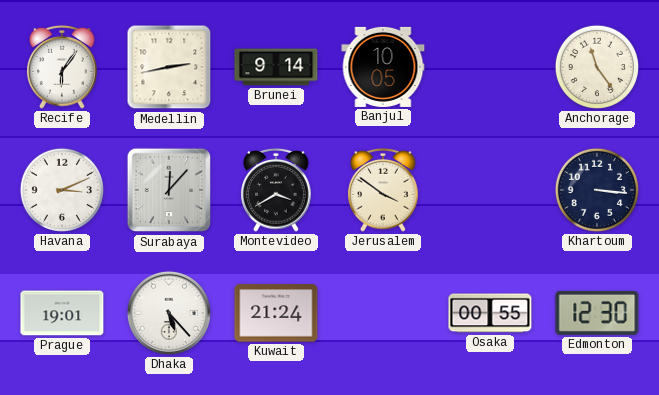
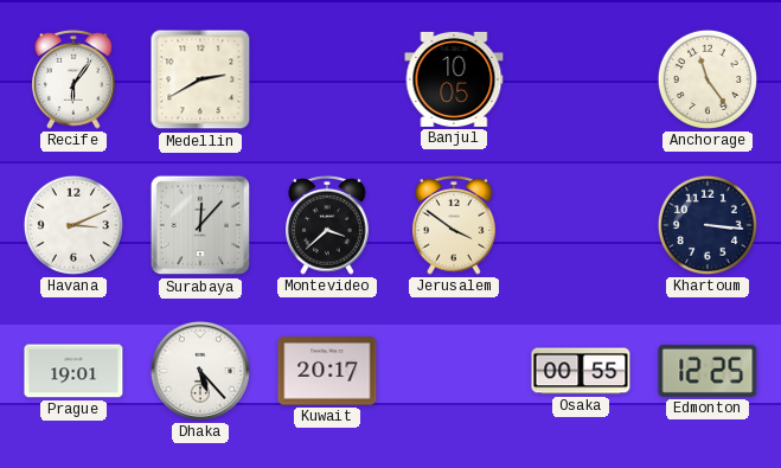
Medellin: 2:43 -> 2:40 (200, 79)
Brunei: 9:14 -> none (276, 67)
Montevideo: 3:40 -> 3:38 (327, 225)
Kuwait: 21:24 -> 20:17 (327, 371)
Edmonton: 12:30 -> 12:25 (708, 371)
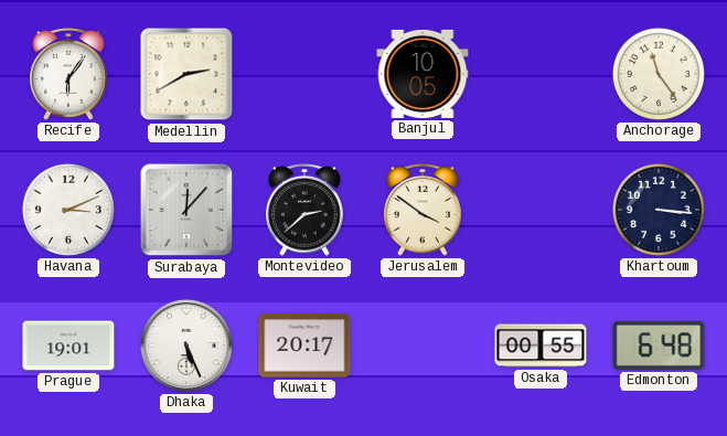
Montevideo: 3:38 -> 2:38 (304, 210)
Dhaka: 5:23 -> 5:26 (186, 345)
Edmonton: 12:25 -> 6:48 (659, 345)
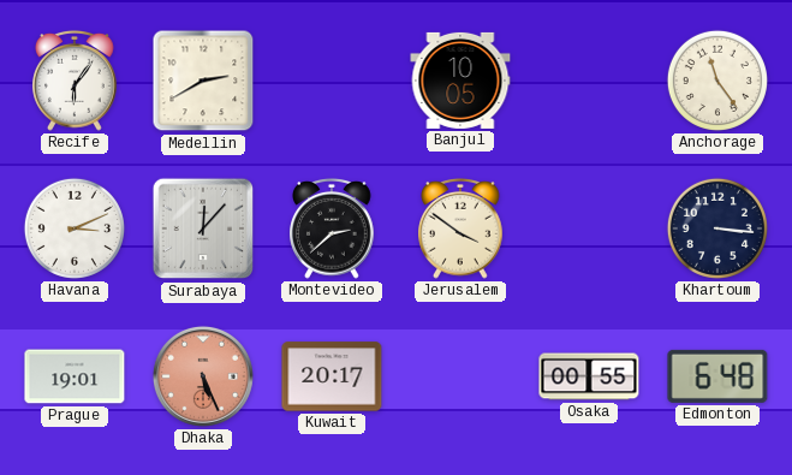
Dhaka dial: white -> salmon (203, 376)
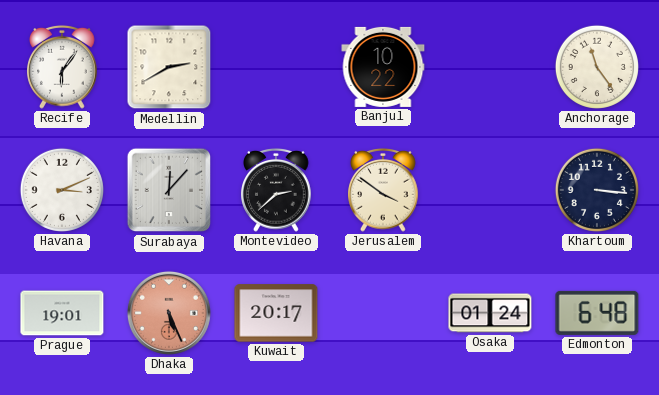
Banjul: 10:05 -> 10:22 (383, 67)
Osaka: 00:55 -> 01:24 (490, 313)
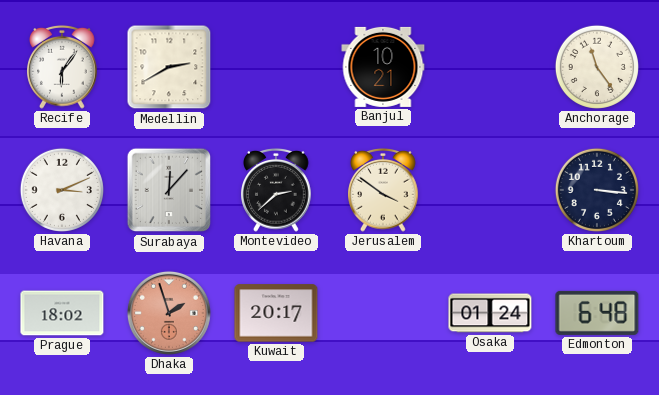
Banjul: 10:22 -> 10:21 (383, 67)
Prague: 19:01 -> 18:02 (62, 313)
Dhaka: 5:26 -> 1:57 (169, 313)
